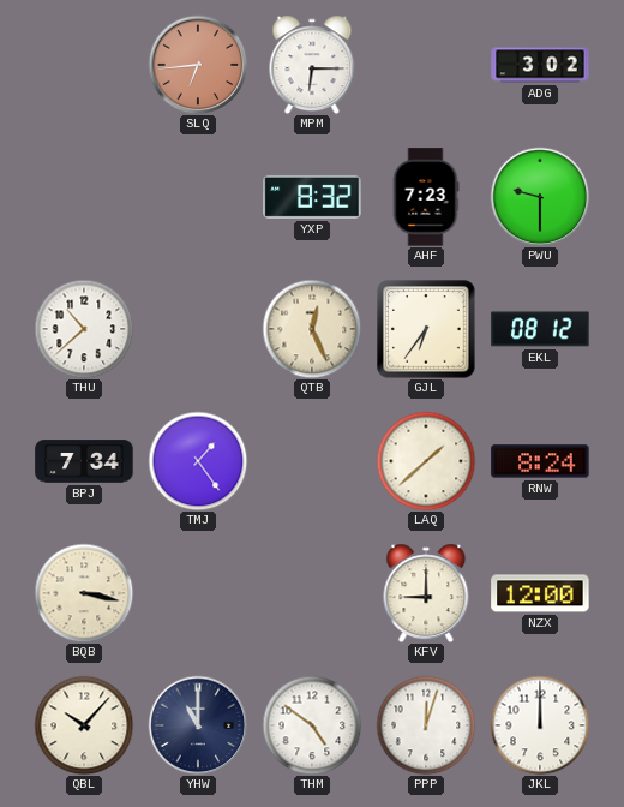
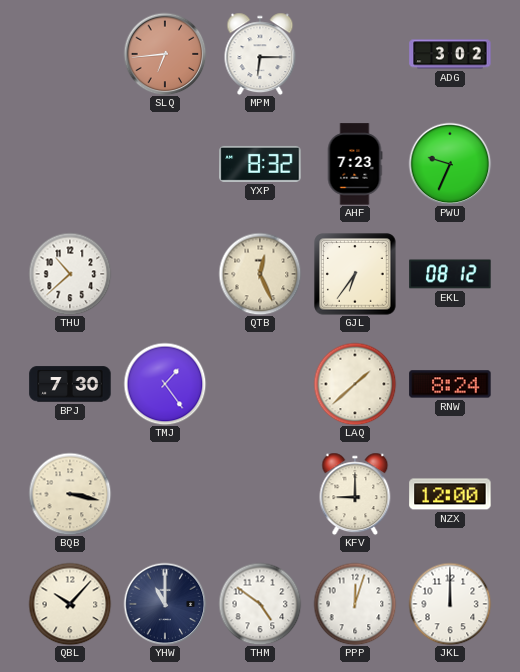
PWU: 9:30 -> 9:34 (450, 164)
BPJ: 7:34 -> 7:30 (70, 384)
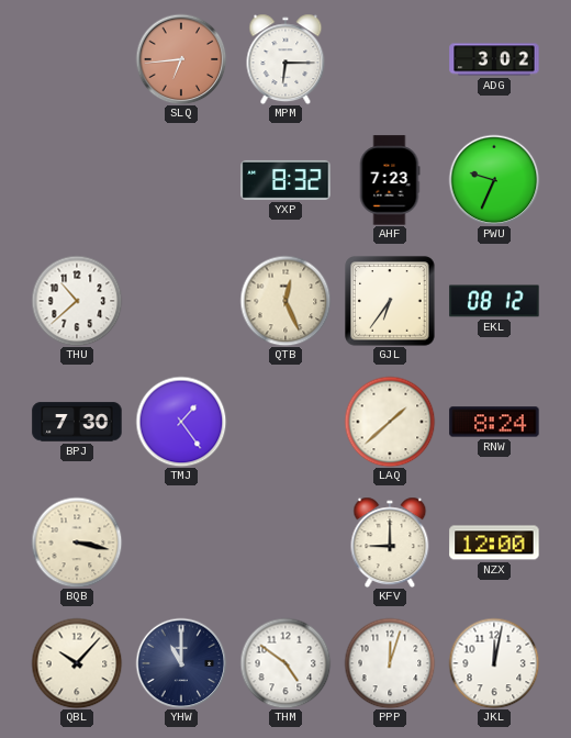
JKL: 12:00 -> 12:02 (494, 663)
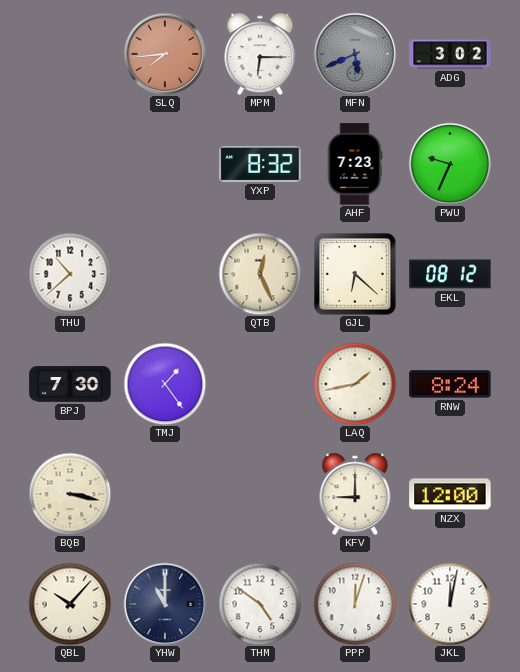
SLQ: 6:44 -> 7:44 (165, 54)
MFN: none -> 5:41 (355, 54)
GJL: 6:36 -> 6:22 (355, 274)
LAQ: 1:38 -> 1:43 (355, 384)
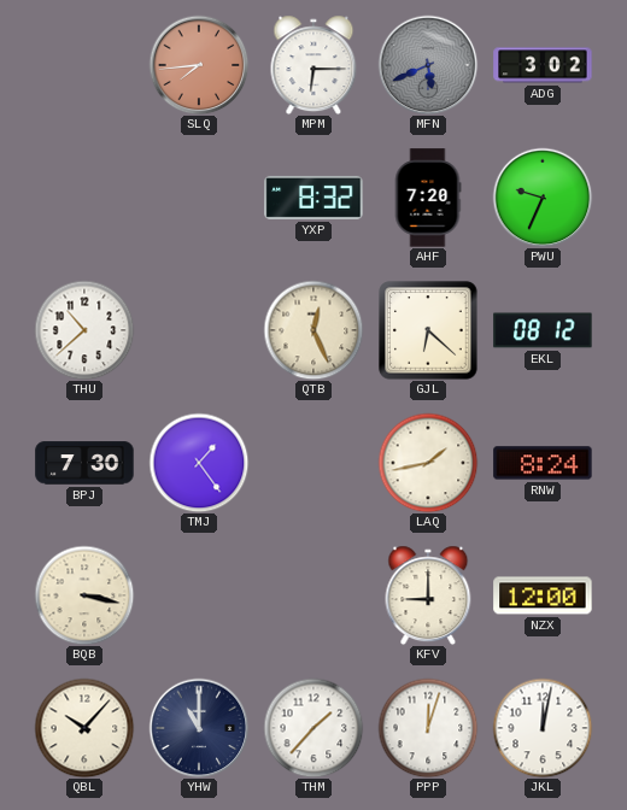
AHF: 7:23 -> 7:20 (428, 198)
THM: 4:51 -> 1:37 (313, 728)
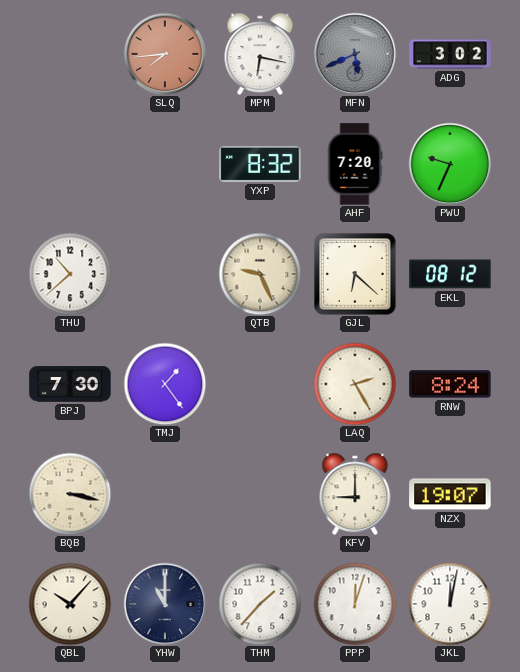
MPM: 6:15 -> 6:17 (260, 54)
QTB: 12:26 -> 9:26 (260, 274)
LAQ: 1:43 -> 2:25 (355, 384)
NZX: 12:00 -> 19:07 (450, 494)
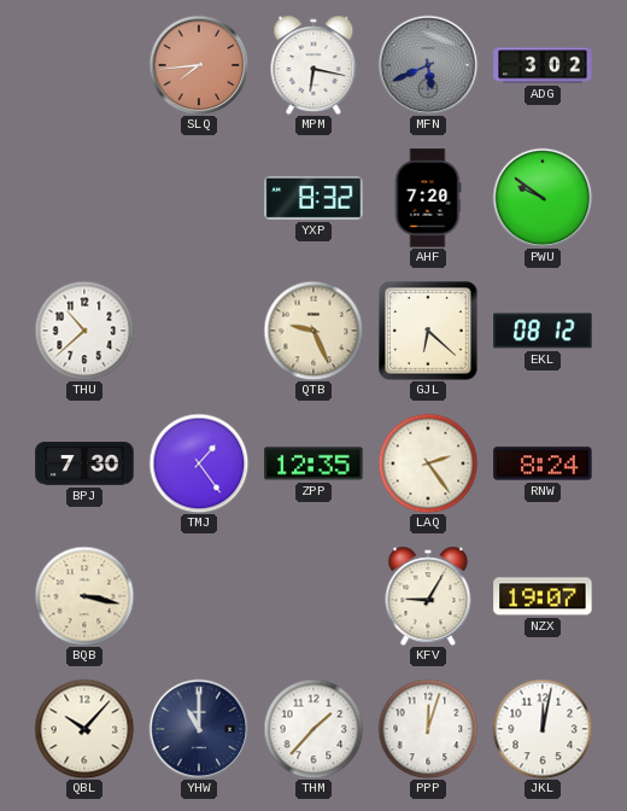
PWU: 9:34 -> 9:51 (543, 198)
ZPP: none -> 12:35 (313, 463)
LAQ: 2:25 -> 2:24 (428, 463)
KFV: 9:00 -> 9:05 (428, 596)
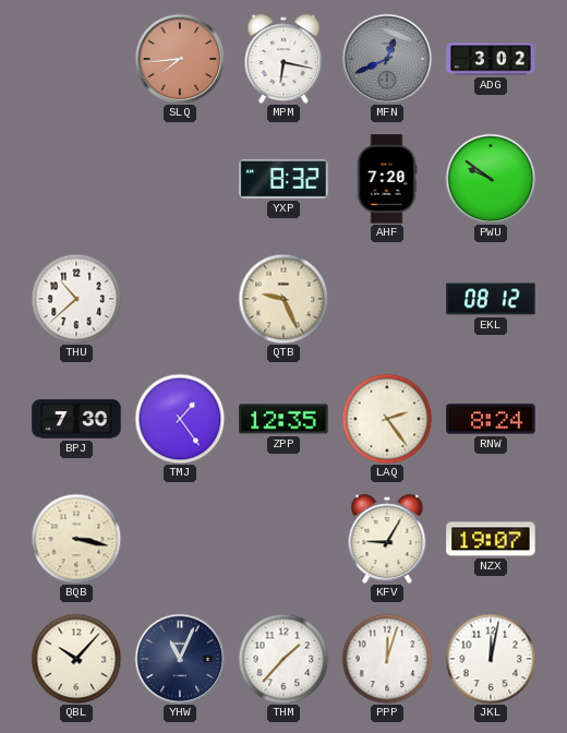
MFN: 5:41 -> 12:41 (387, 59)
GJL: 6:22 -> none (428, 331)
YHW: 11:00 -> 11:04 (180, 659)
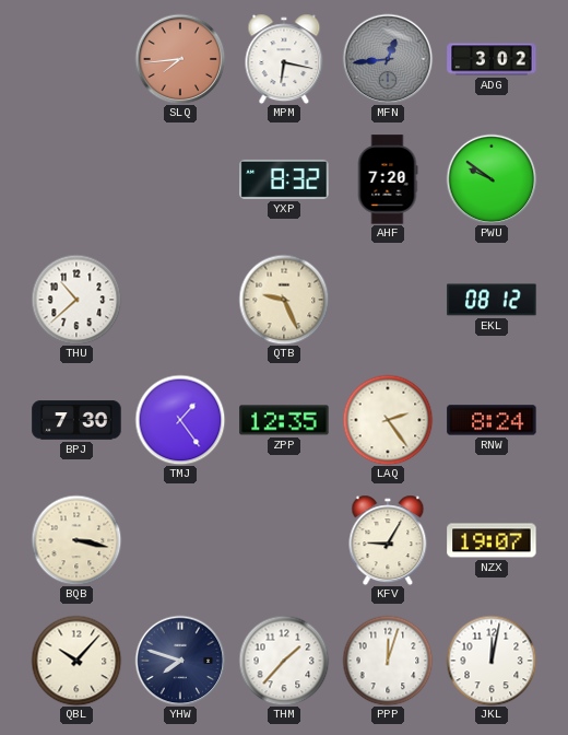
MFN: 12:41 -> 12:44 (388, 59)
YHW: 11:04 -> 7:48 (180, 661)
